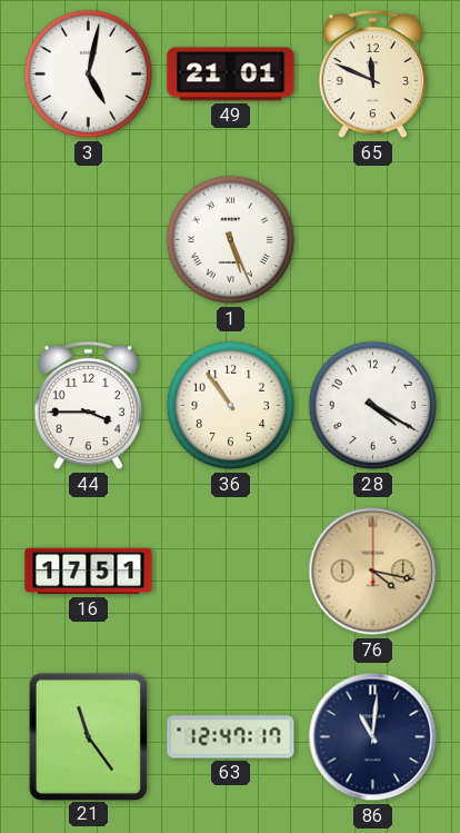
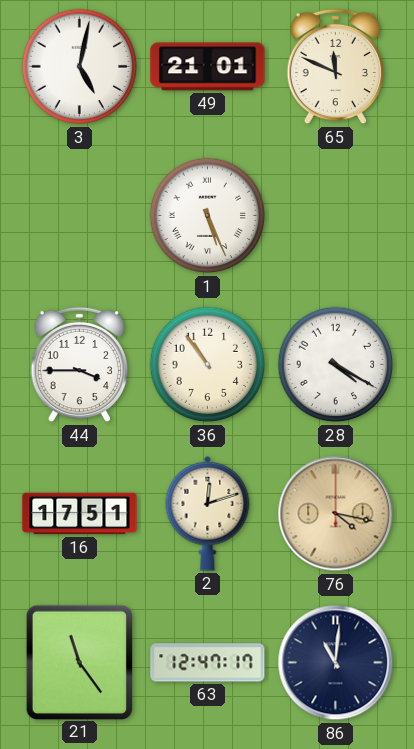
2: none -> 12:12 (208, 513)
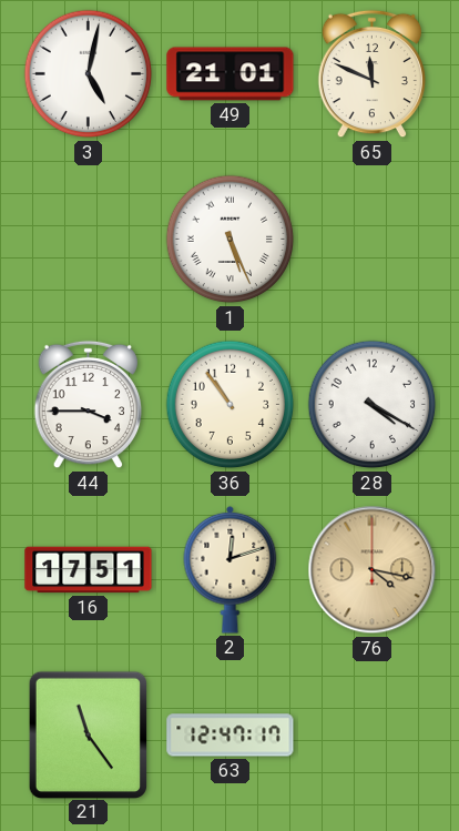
86: 11:01 -> none (336, 663)
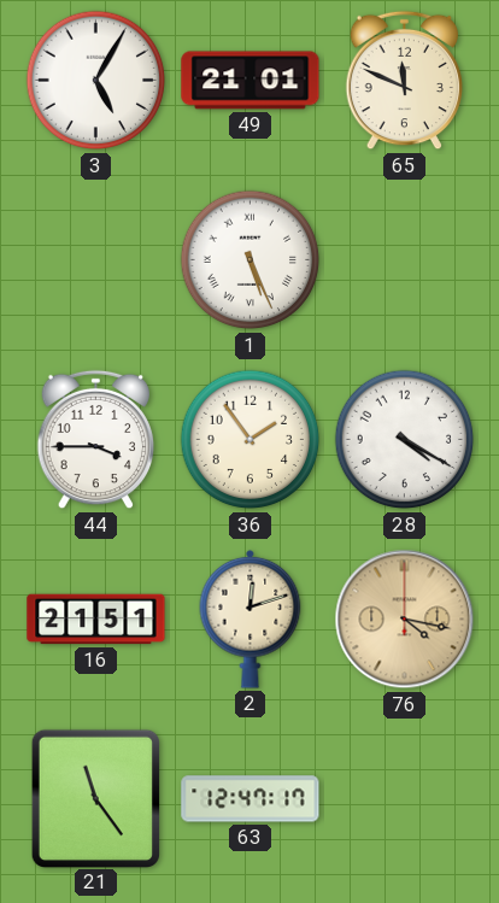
3: 5:02 -> 5:05 (96, 81)
36: 10:54 -> 1:54 (251, 440)
16: 17:51 -> 21:51 (96, 620)
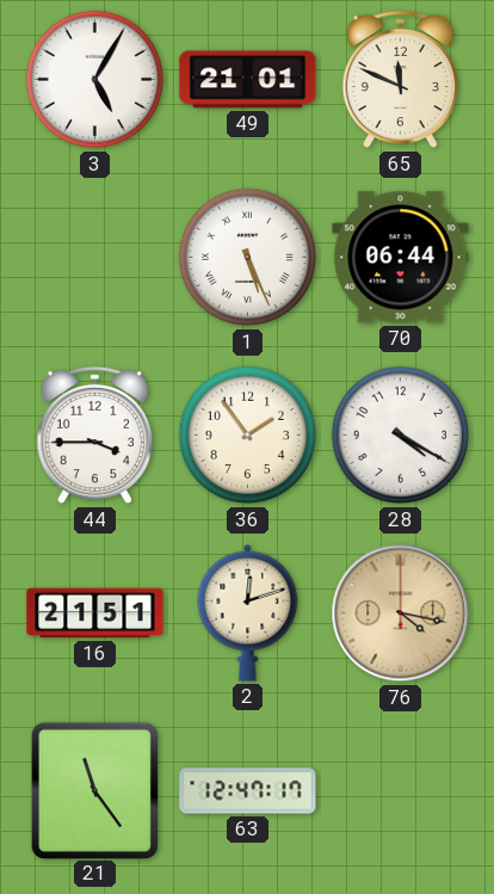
70: none -> 06:44 (401, 258)
